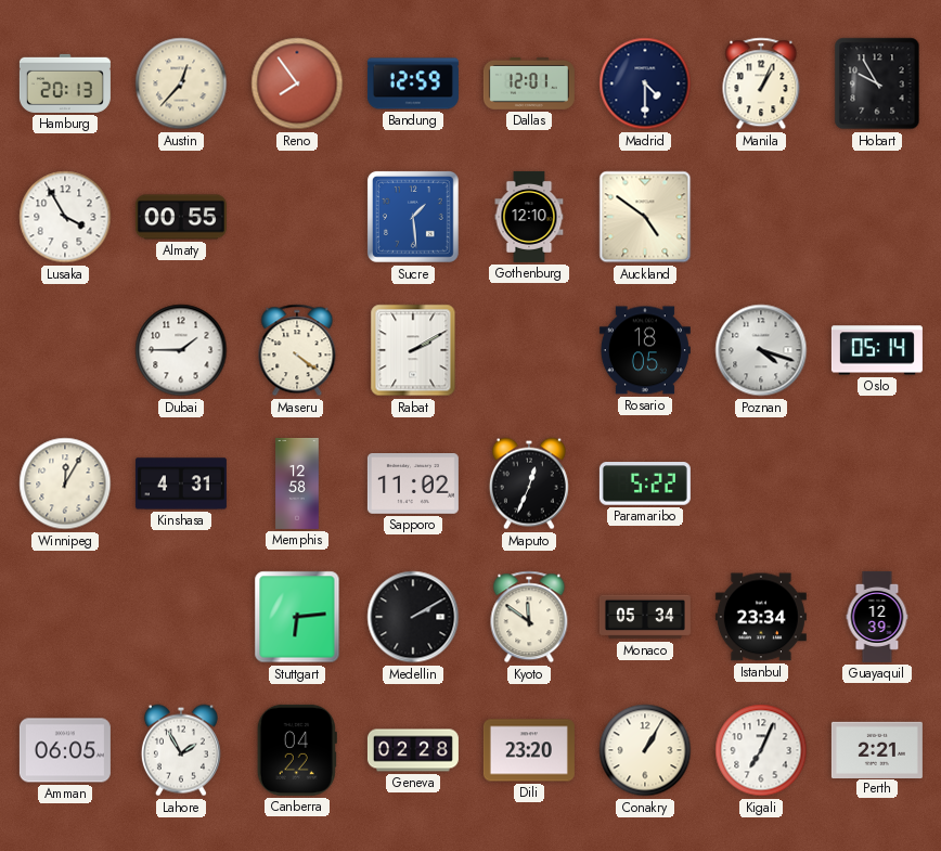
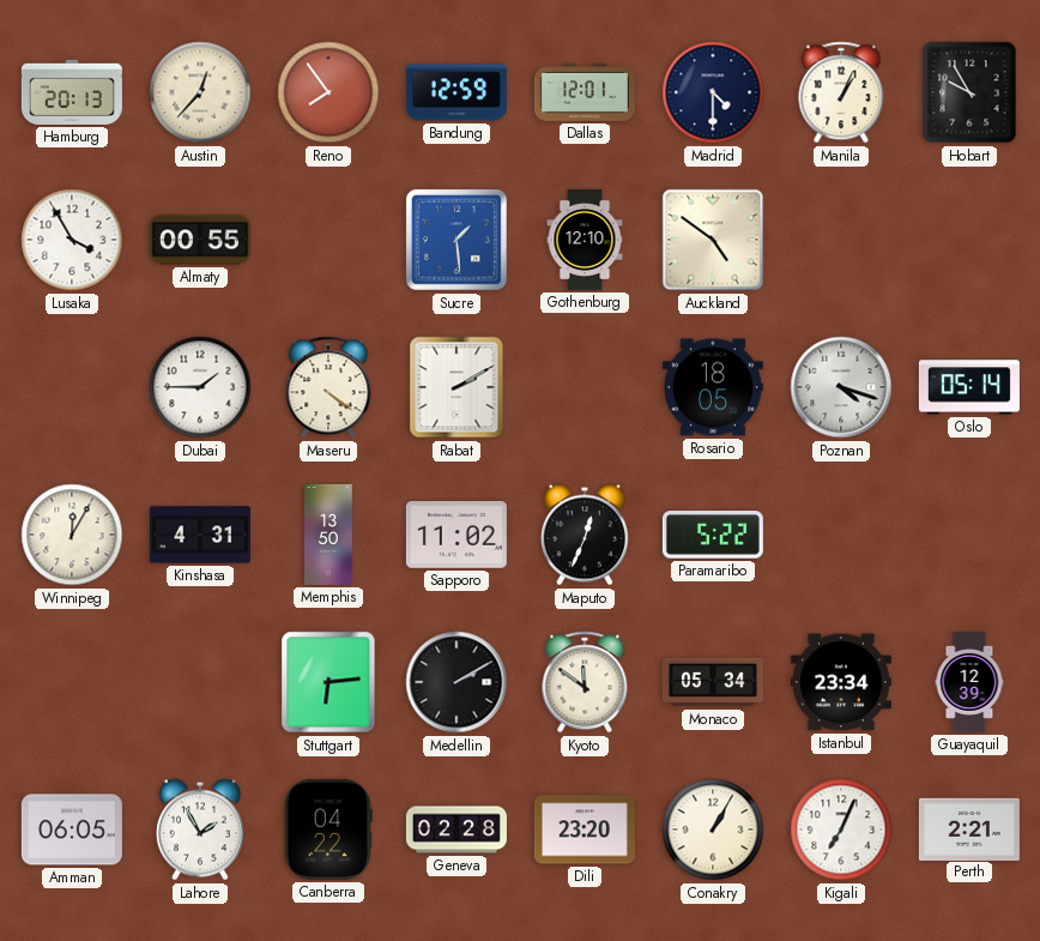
Memphis: 12:58 -> 13:50 (328, 535)
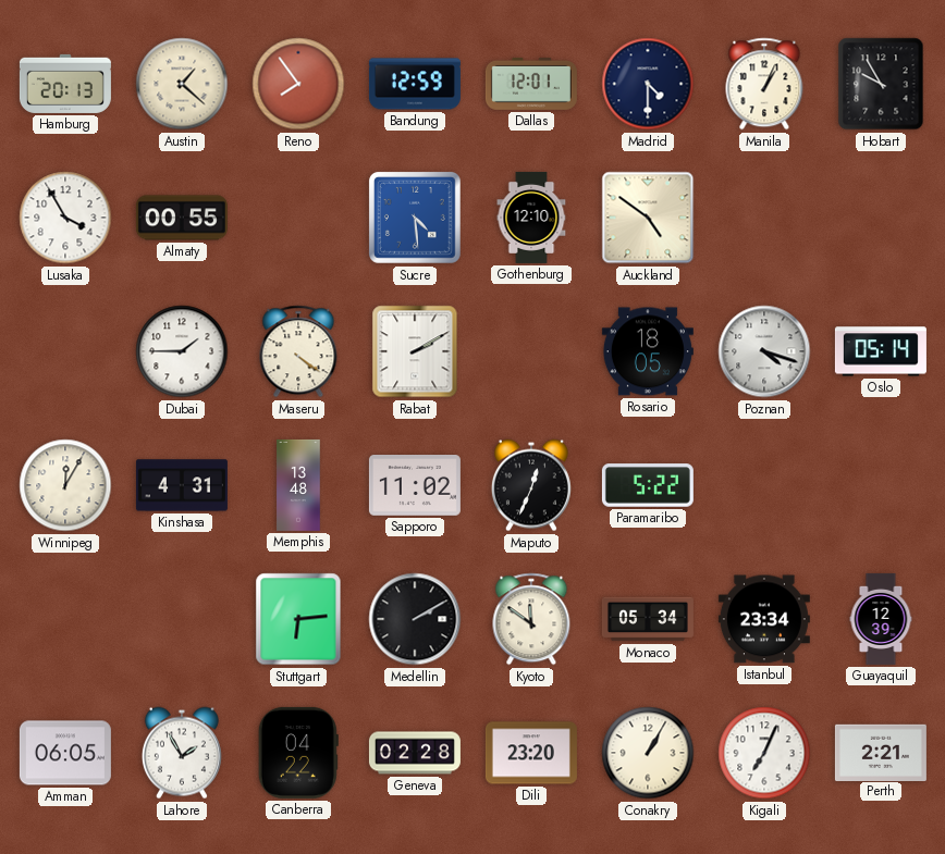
Austin: 12:37 -> 1:22 (182, 84)
Sucre: 1:29 -> 4:29 (416, 219)
Memphis: 13:50 -> 13:48 (298, 485)
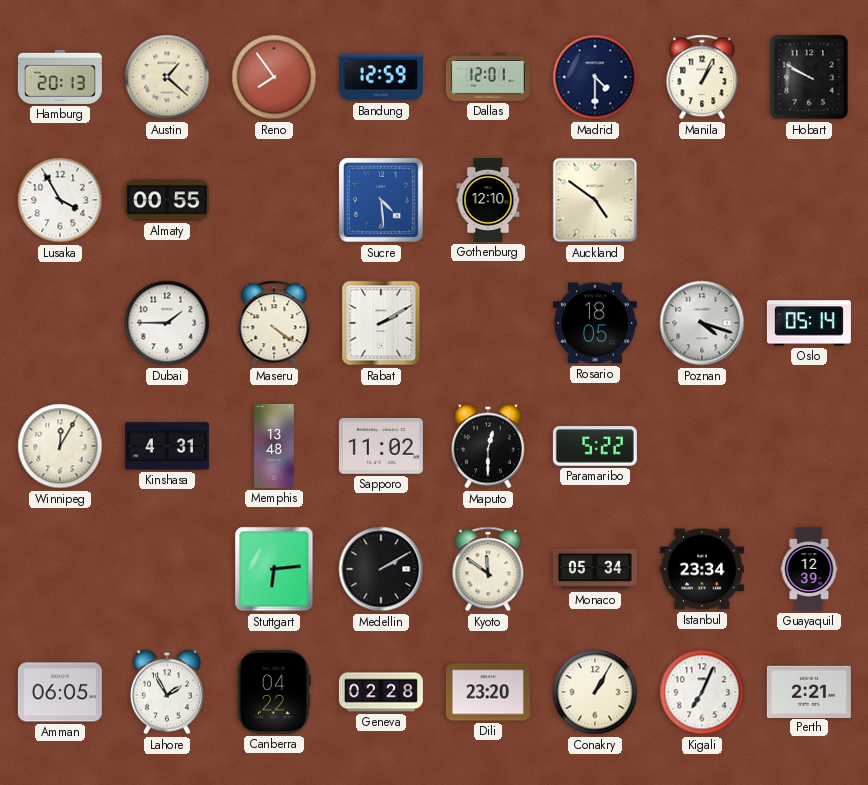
Hobart: 9:55 -> 9:50 (809, 77)
Maputo: 12:34 -> 12:30 (488, 446)
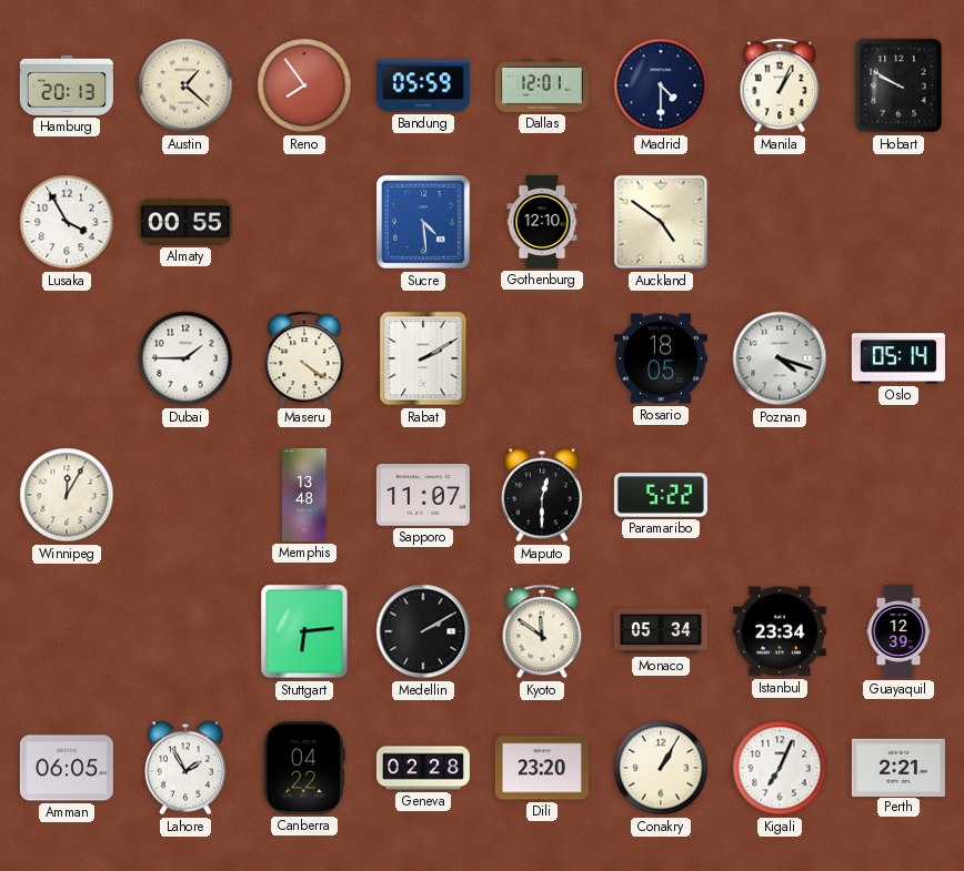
Bandung: 12:59 -> 05:59 (423, 85)
Kinshasa: 4:31 -> none (167, 446)
Sapporo: 11:02 -> 11:07 (423, 496)
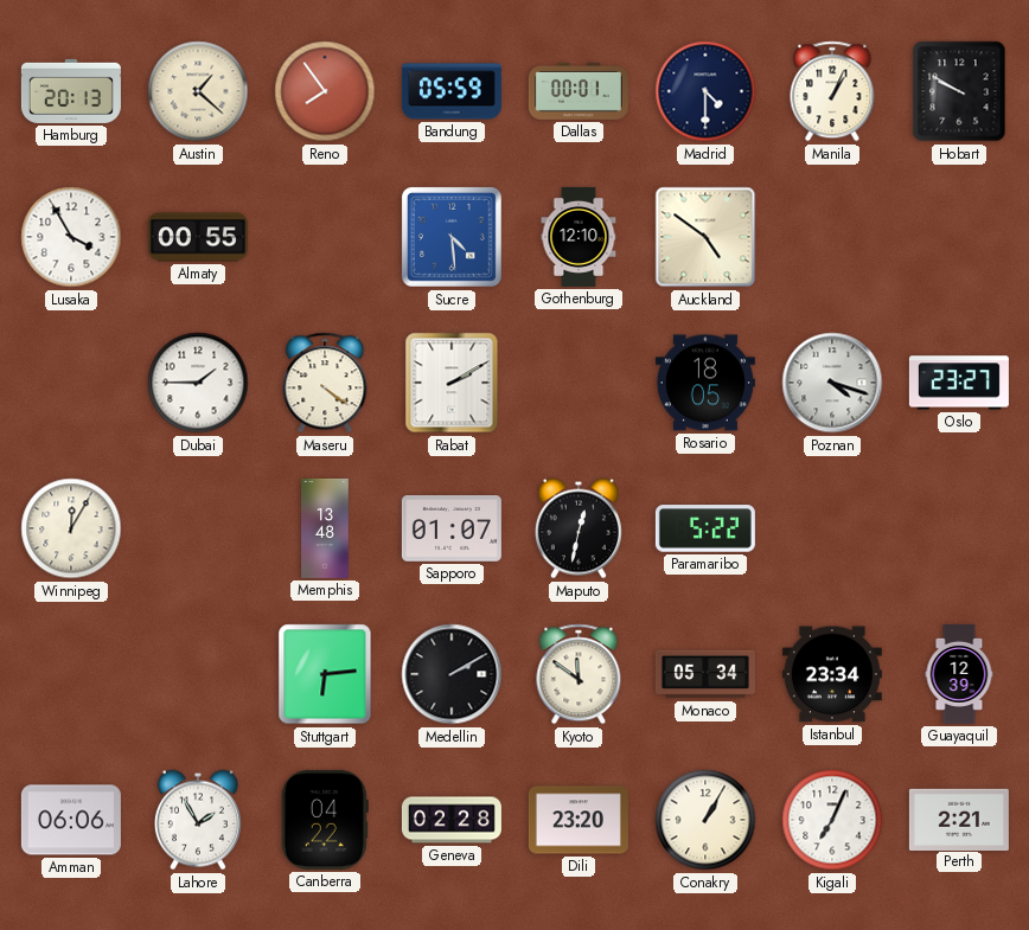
Dallas: 12:01 -> 00:01 (579, 91)
Oslo: 05:14 -> 23:27 (959, 383)
Sapporo: 11:07 -> 01:07 (452, 530)
Maputo: 12:30 -> 12:32 (579, 528)
Amman: 06:05 -> 06:06 (71, 820)
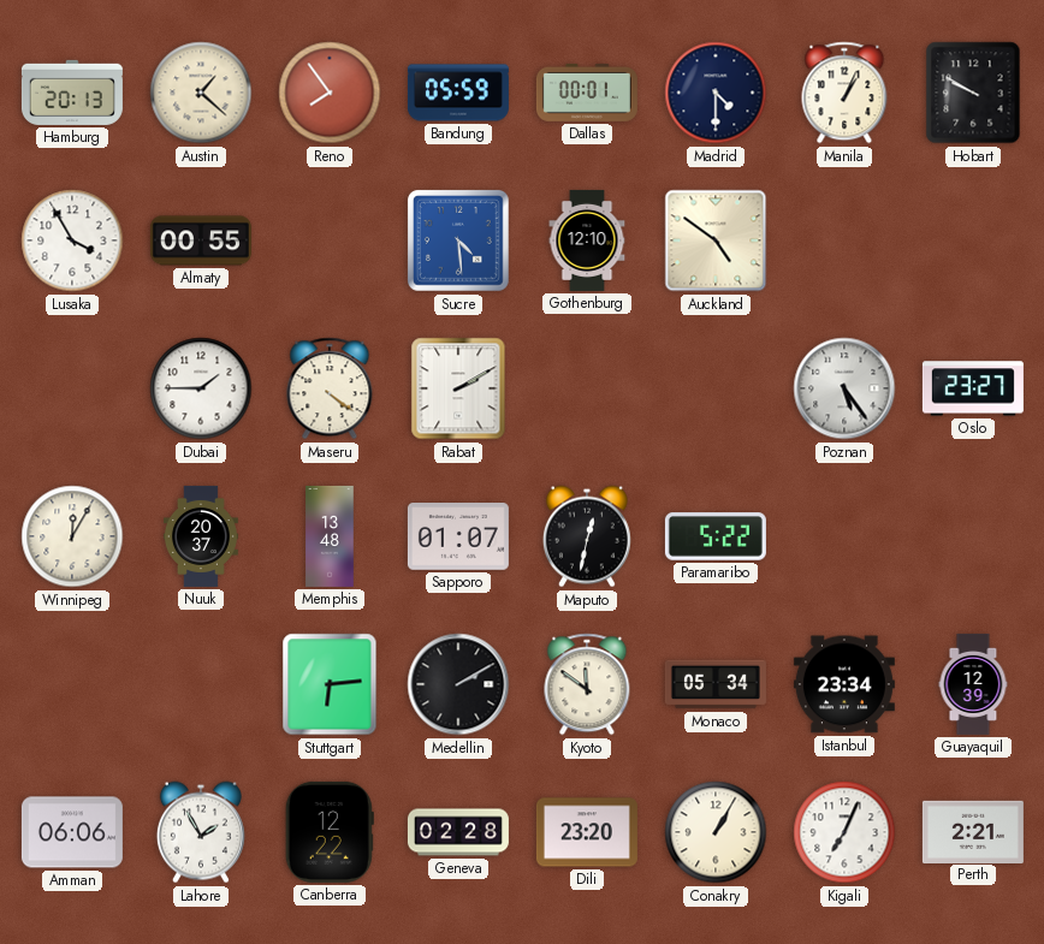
Rosario: 18:05 -> none (705, 383)
Poznan: 4:18 -> 5:24 (844, 388)
Nuuk: none -> 20:37 (201, 536)
Canberra: 04:22 -> 12:22 (330, 832)
